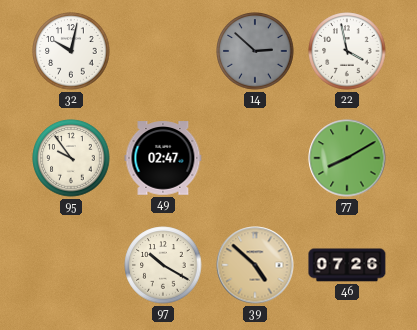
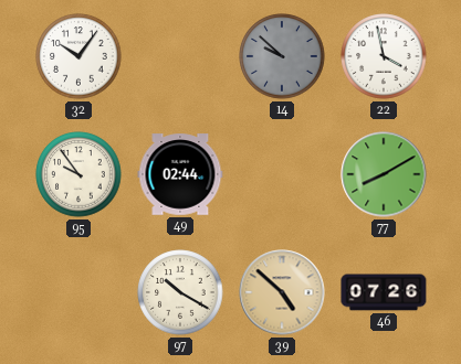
32: 10:02 -> 10:06 (78, 56)
14: 2:52 -> 9:52 (282, 56)
49: 02:47 -> 02:44 (180, 174)
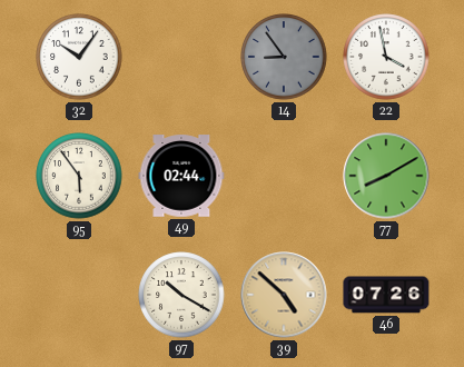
14: 9:52 -> 8:54 (284, 57)
95: 9:54 -> 5:54 (79, 176)
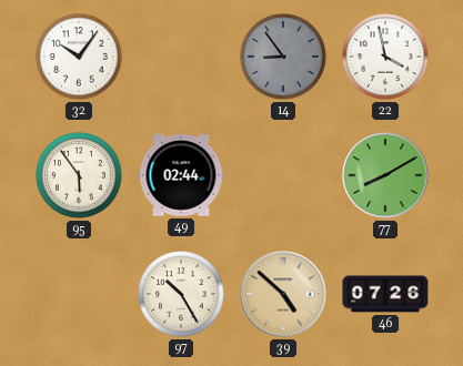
97: 10:20 -> 10:25 (181, 294)
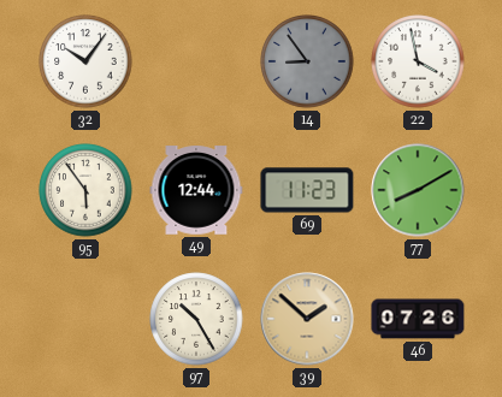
49: 02:44 -> 12:44 (196, 190)
69: none -> 11:23 (307, 190)
39: 4:52 -> 1:52 (307, 319)
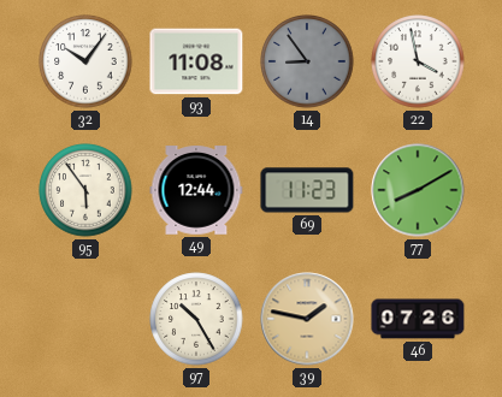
93: none -> 11:08 (196, 61)
39: 1:52 -> 1:47 (307, 319)
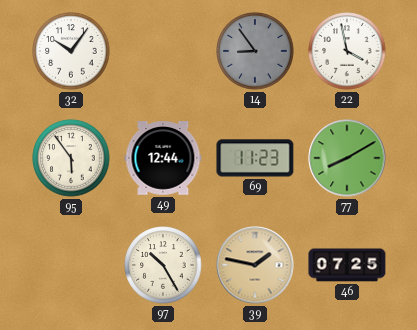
93: 11:08 -> none (196, 61)
46: 07:26 -> 07:25 (347, 265)
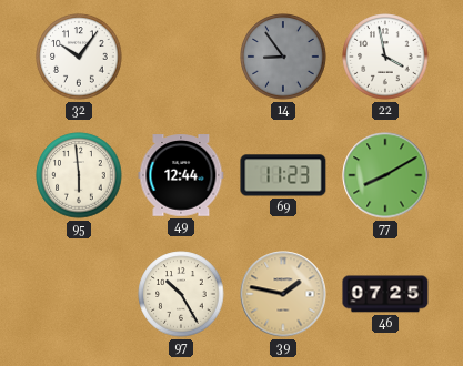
95: 5:54 -> 5:59 (79, 175)
